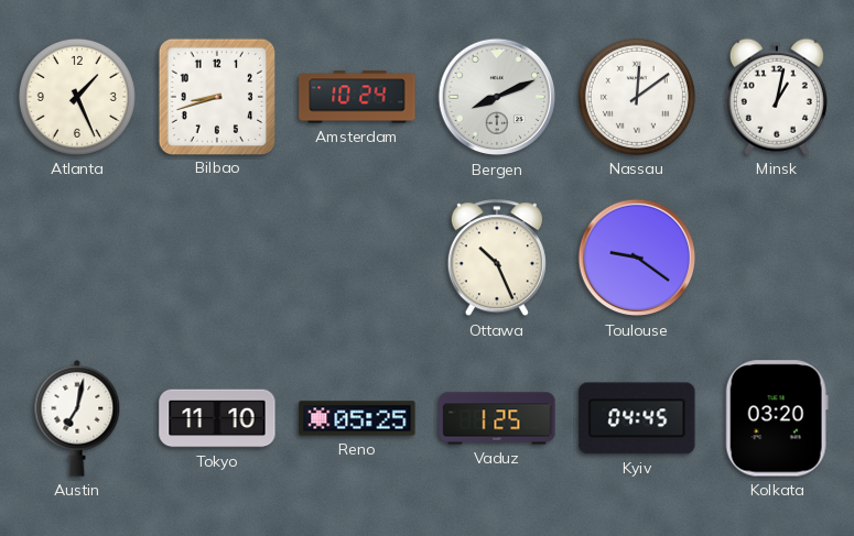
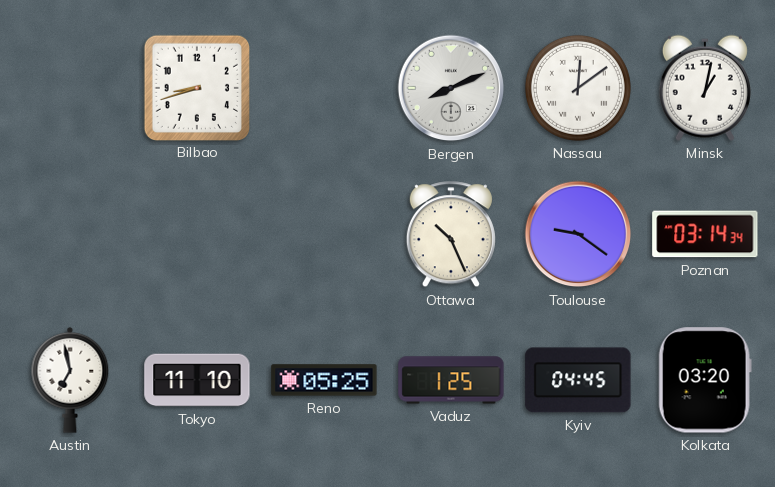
Atlanta: 1:26 -> none (77, 97)
Amsterdam: 10:24 -> none (357, 97)
Poznan: none -> 03:14 (705, 234)
Austin: 7:02 -> 6:58 (70, 380)
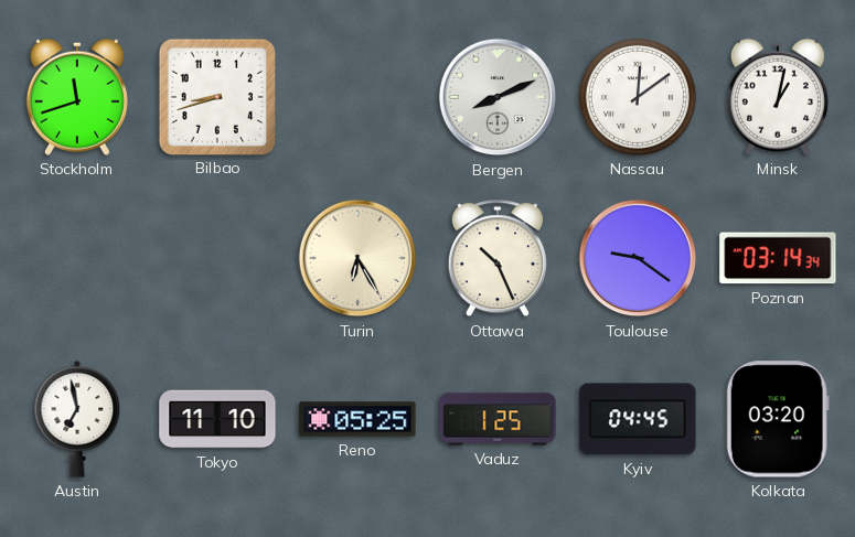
Stockholm: none -> 11:42 (77, 97)
Turin: none -> 6:25 (357, 258)
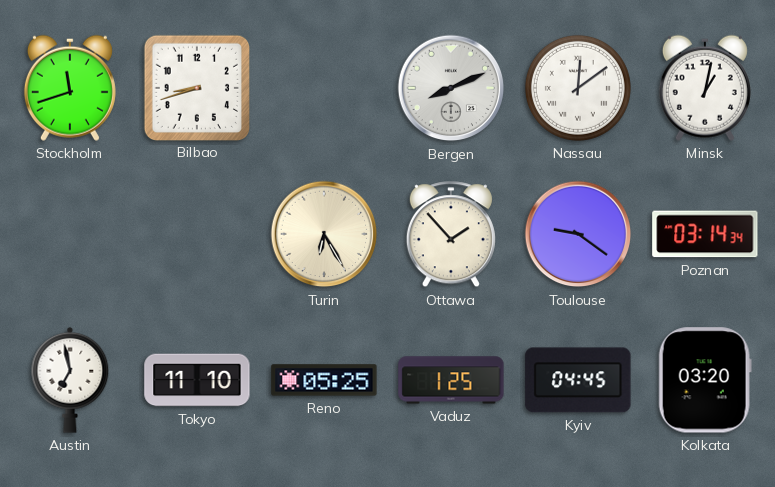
Ottawa: 10:26 -> 1:53 (451, 235)
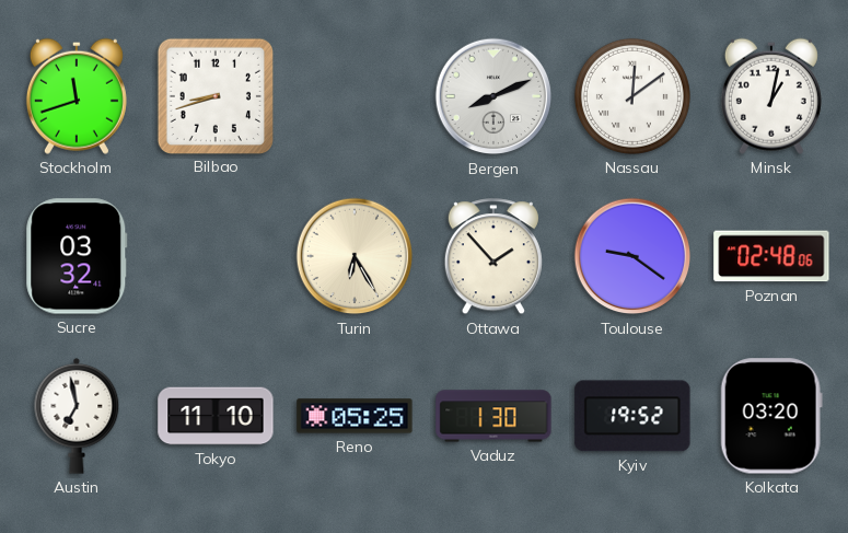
Sucre: none -> 03:32 (77, 256)
Poznan: 03:14 -> 02:48 (771, 256)
Vaduz: 1:25 -> 1:30 (493, 416)
Kyiv: 04:45 -> 19:52 (632, 416)
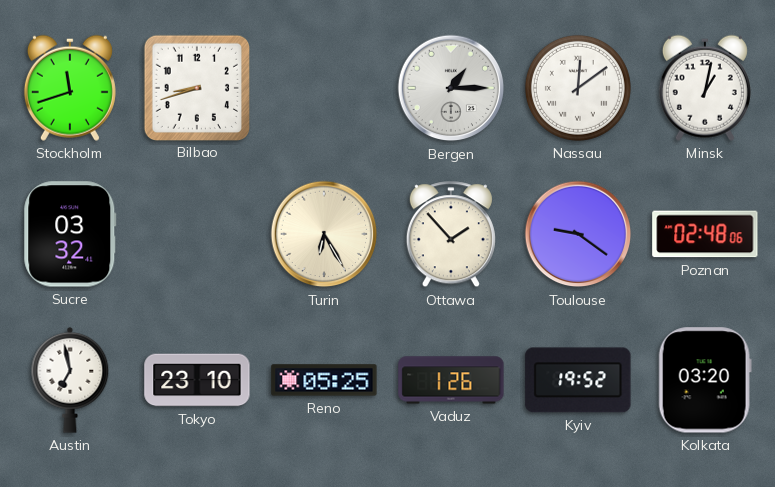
Bergen: 8:11 -> 1:15 (451, 88)
Tokyo: 11:10 -> 23:10 (197, 380)
Vaduz: 1:30 -> 1:26 (451, 380)
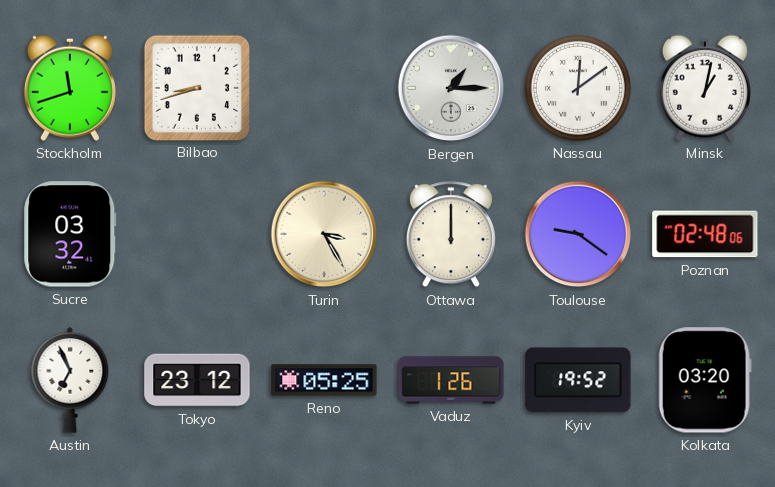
Turin: 6:25 -> 3:25 (324, 234)
Ottawa: 1:53 -> 12:00 (451, 235)
Austin: 6:58 -> 6:56 (70, 380)
Tokyo: 23:10 -> 23:12 (197, 380)
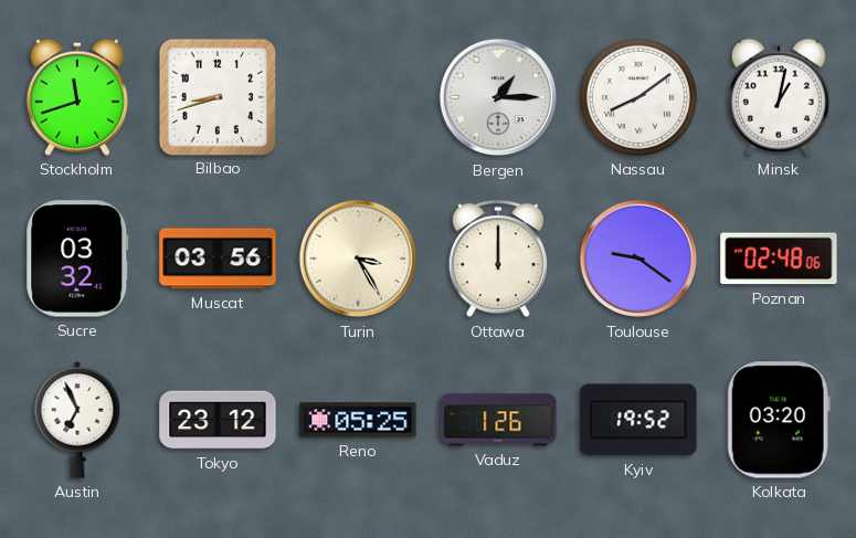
Nassau: 12:09 -> 8:09 (638, 97)
Muscat: none -> 03:56 (218, 259)
